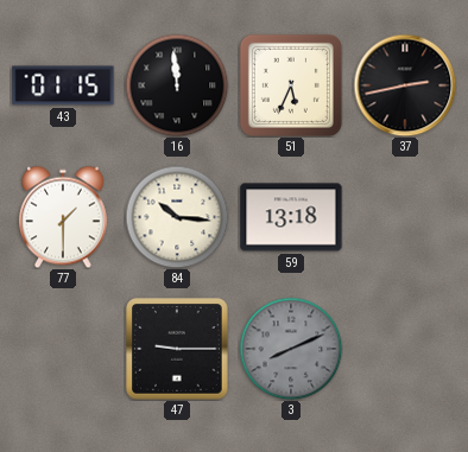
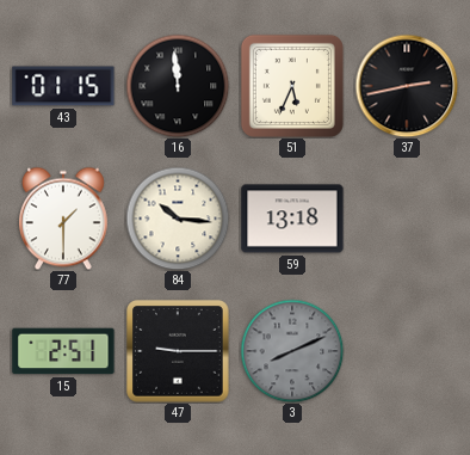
15: none -> 2:51 (63, 351)
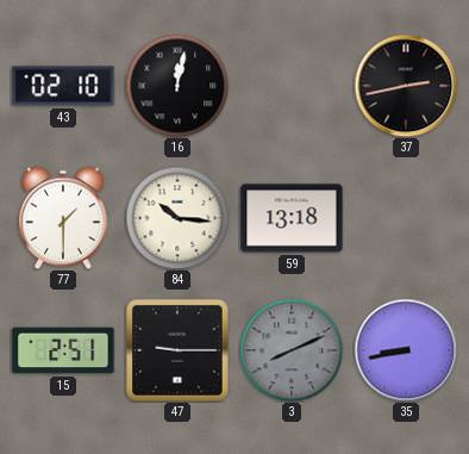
43: 01:15 -> 02:10 (63, 86)
16: 11:59 -> 12:02 (177, 86)
51: 5:34 -> none (292, 86)
35: none -> 8:43 (406, 350)
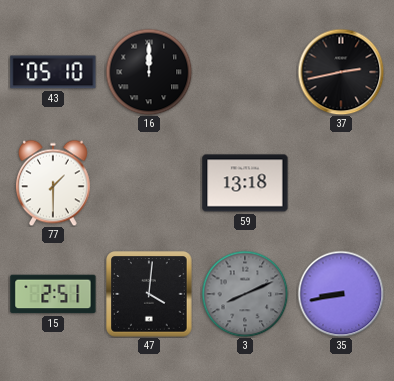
43: 02:10 -> 05:10 (53, 72)
16: 12:02 -> 12:00 (149, 72)
84: 10:16 -> none (177, 218)
47: 9:15 -> 4:01 (149, 294)
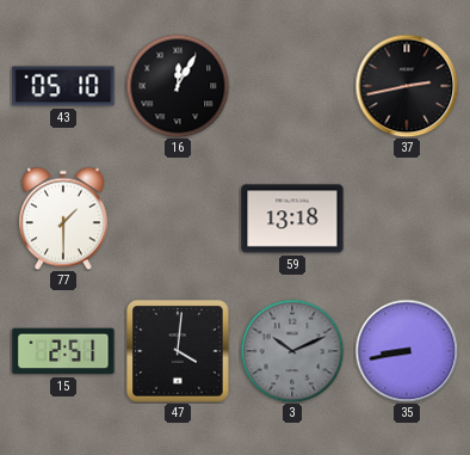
16: 12:00 -> 12:05 (178, 86)
3: 8:11 -> 10:11 (292, 351)
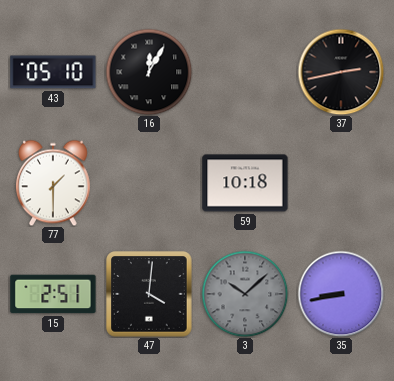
59: 13:18 -> 10:18 (245, 183)
3: 10:11 -> 10:08 (245, 294)
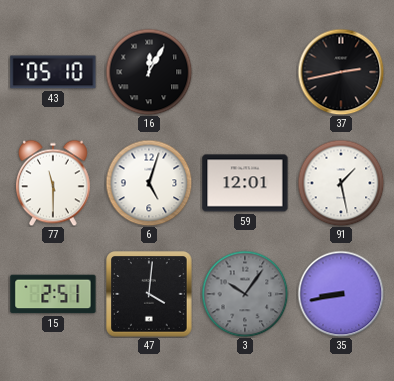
77: 1:30 -> 11:30 (53, 183)
6: none -> 5:03 (149, 183)
59: 10:18 -> 12:01 (245, 183)
91: none -> 1:28 (341, 183)
3: 10:08 -> 10:06 (245, 294)
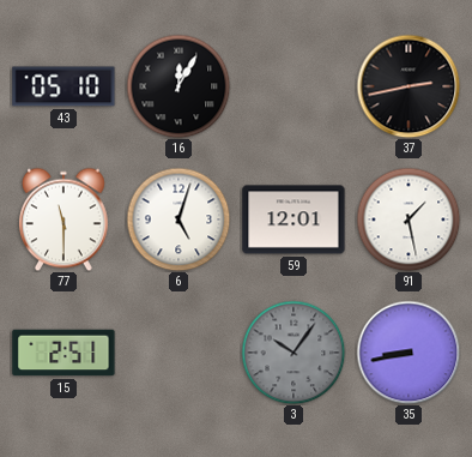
47: 4:01 -> none (149, 294)
